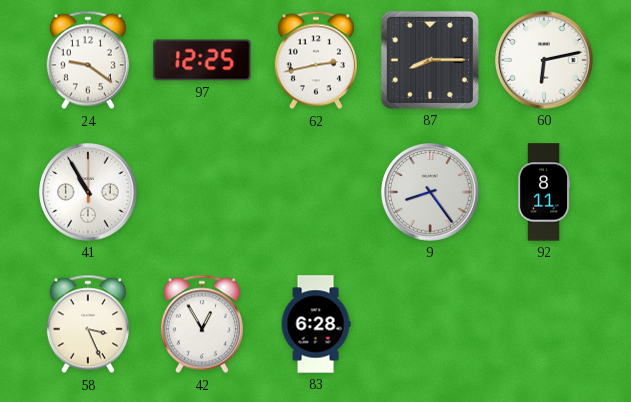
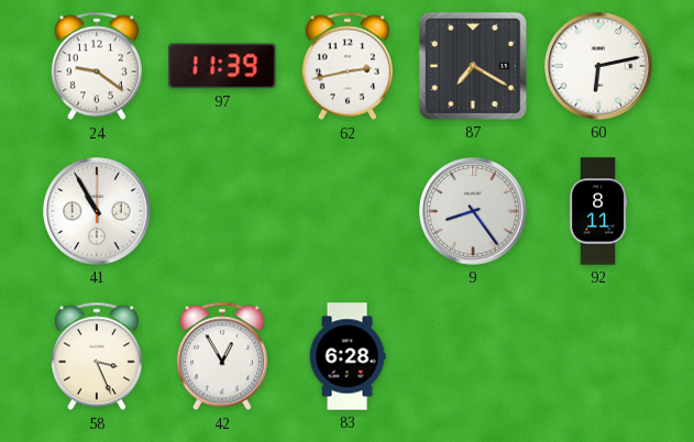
97: 12:25 -> 11:39 (222, 66)
87: 8:15 -> 7:20 (473, 66)
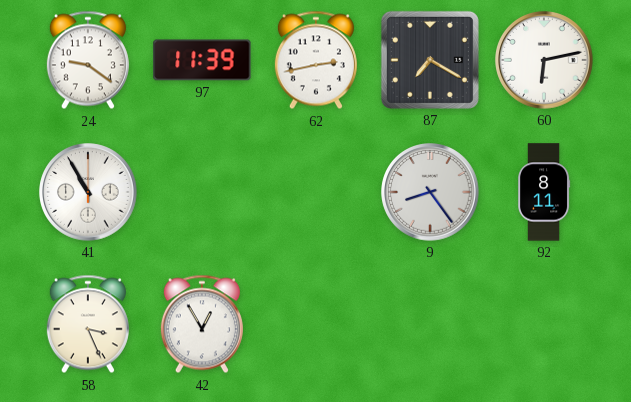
83: 6:28 -> none (348, 356)
